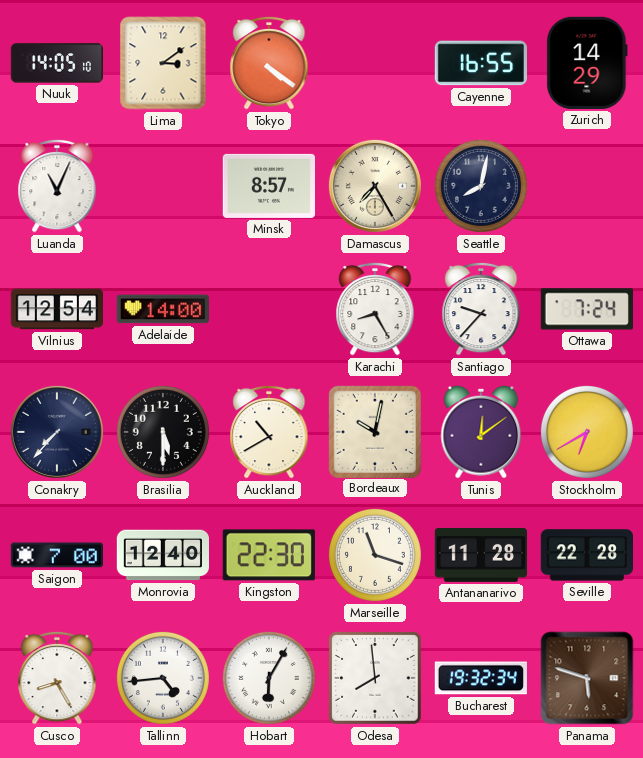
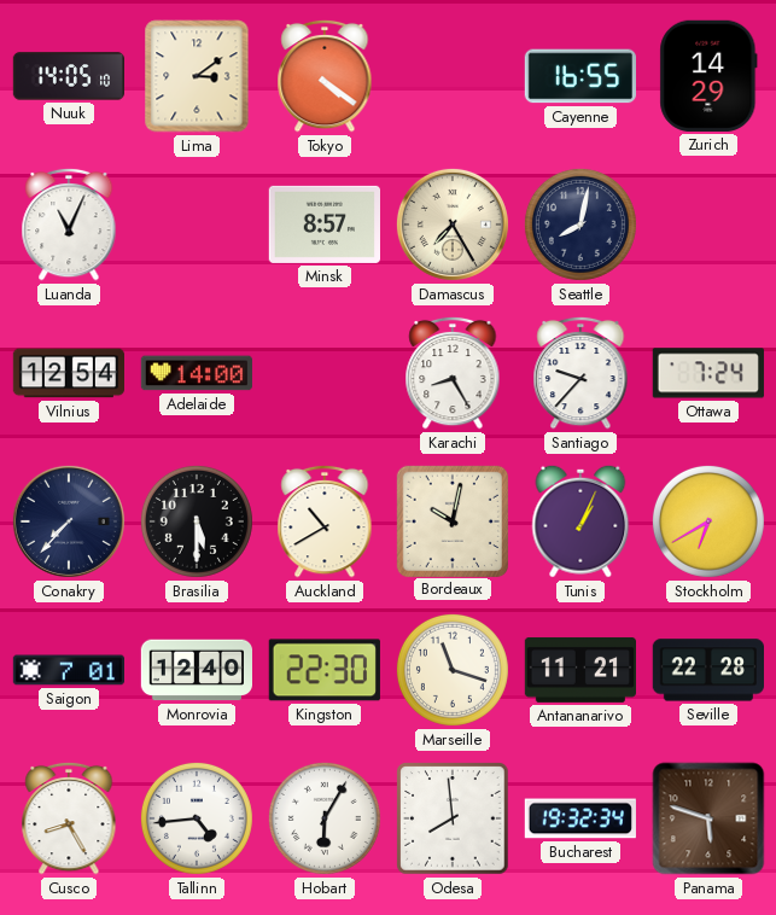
Tunis: 12:09 -> 1:04 (580, 521)
Saigon: 7:00 -> 7:01 (68, 670)
Antananarivo: 11:28 -> 11:21 (579, 670)
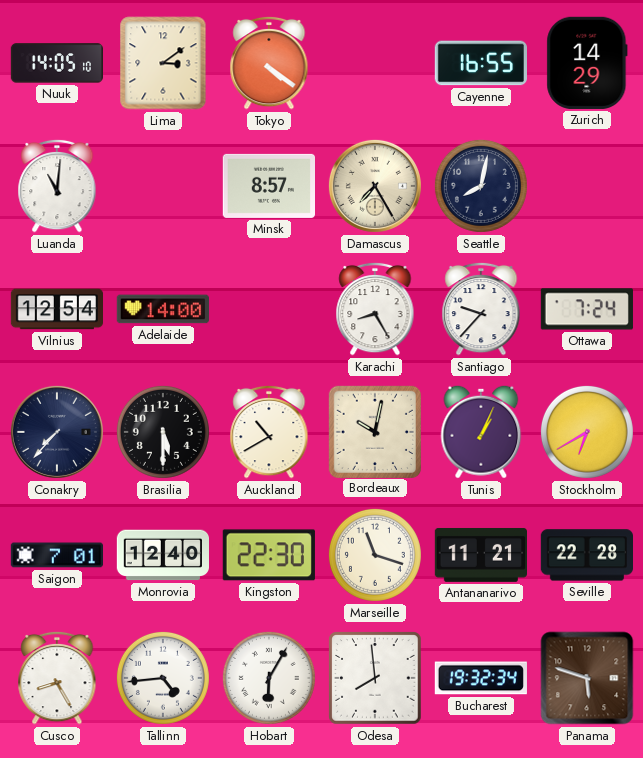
Luanda: 11:04 -> 11:01 (57, 186)
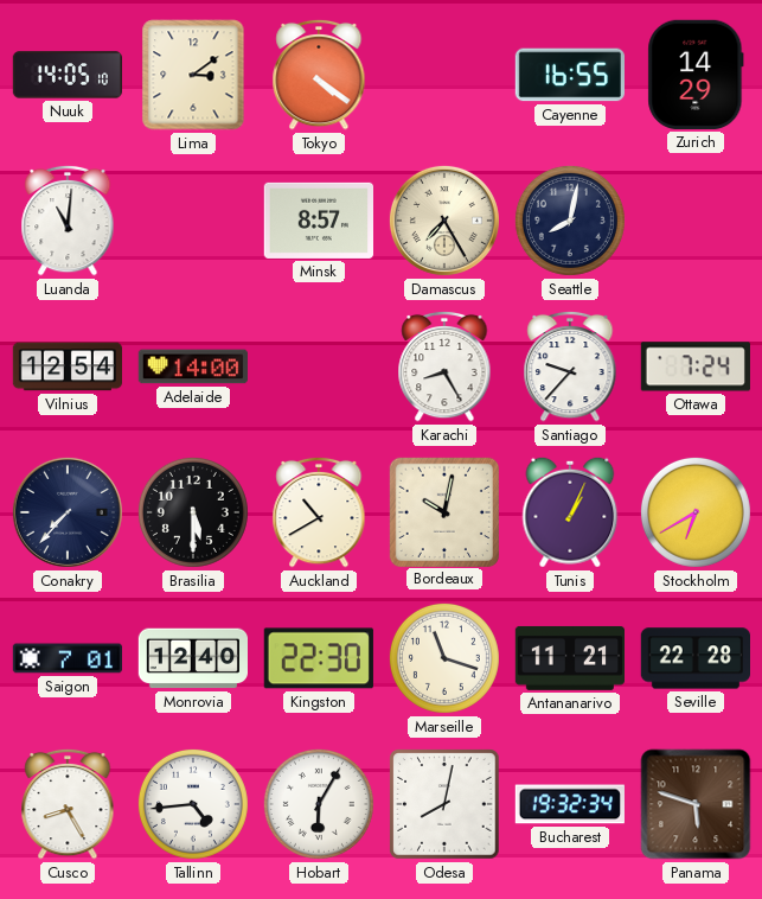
Odesa: 7:59 -> 8:02 (444, 804)
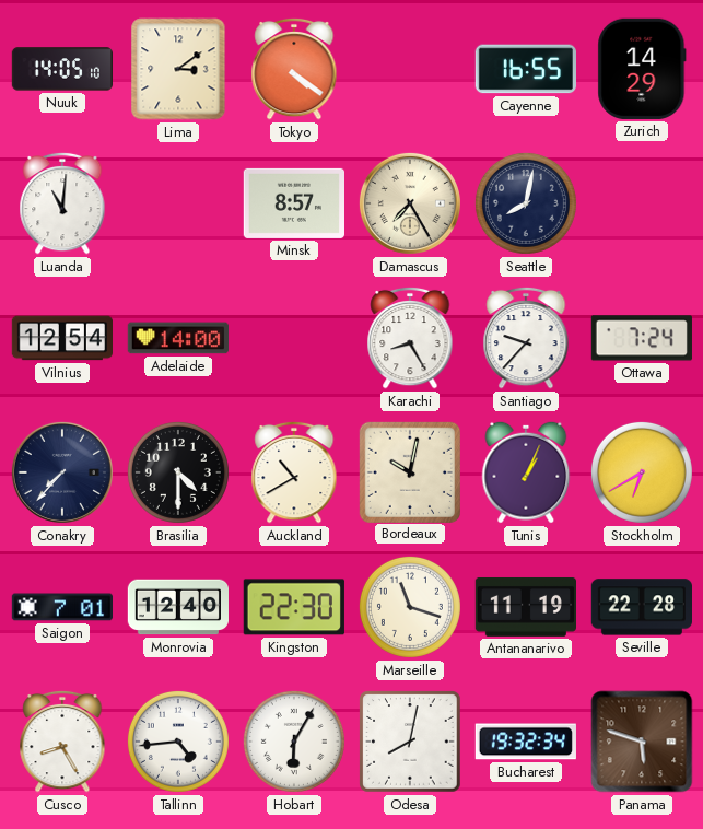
Brasilia: 5:30 -> 4:30 (178, 472)
Antananarivo: 11:21 -> 11:19 (525, 607)
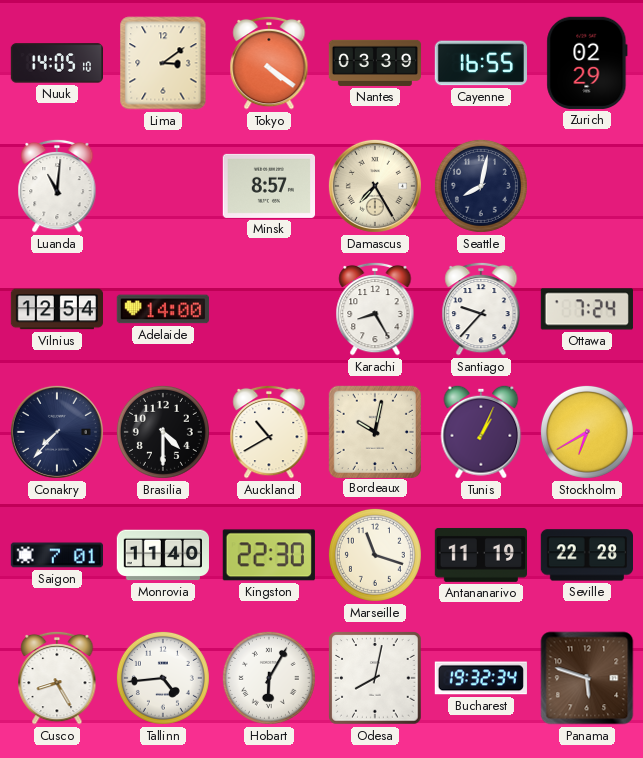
Nantes: none -> 03:39 (375, 63)
Zurich: 14:29 -> 02:29 (587, 63)
Monrovia: 12:40 -> 11:40 (162, 555)
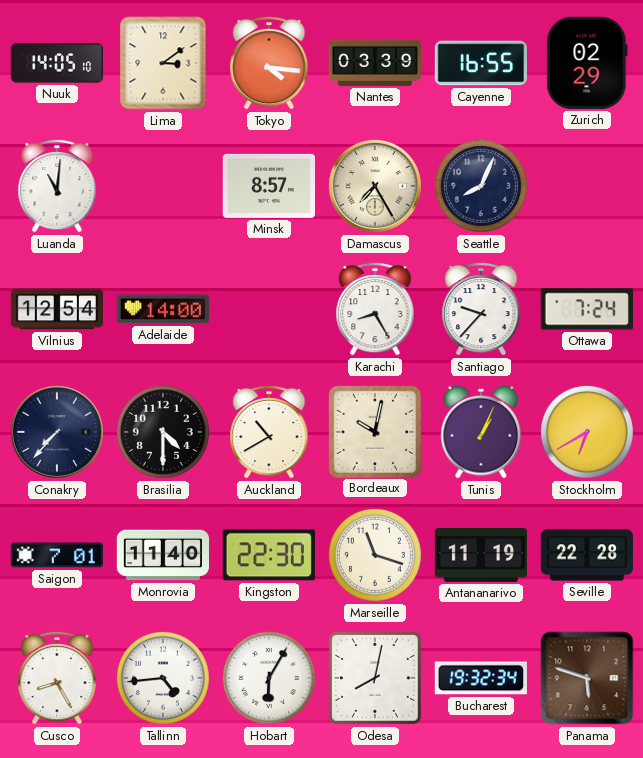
Tokyo: 4:21 -> 4:16 (269, 63)
Seattle: 8:02 -> 8:04 (481, 186)
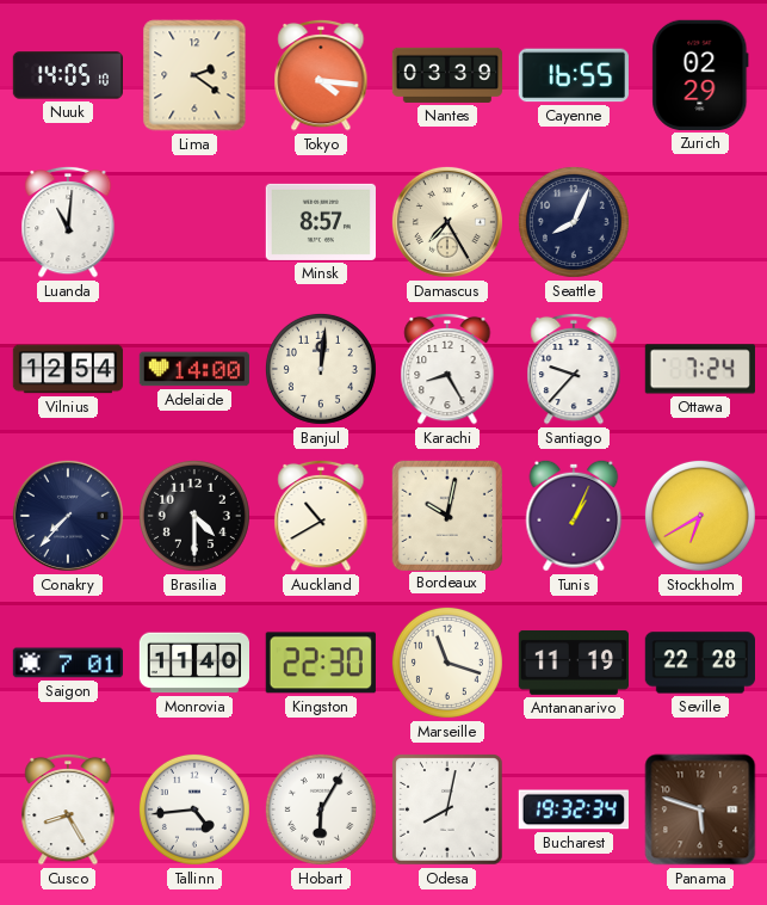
Lima: 3:09 -> 2:21 (194, 75)
Banjul: none -> 12:01 (321, 369)
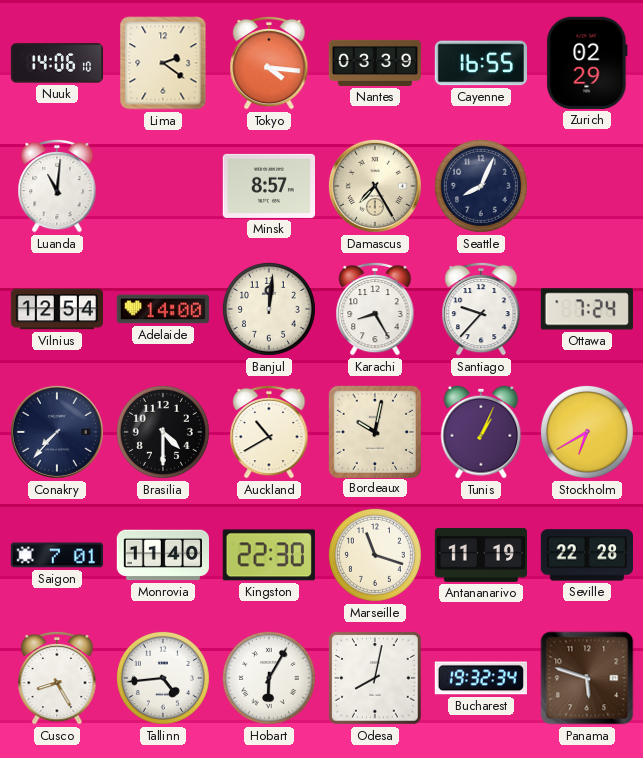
Nuuk: 14:05 -> 14:06 (56, 63)
